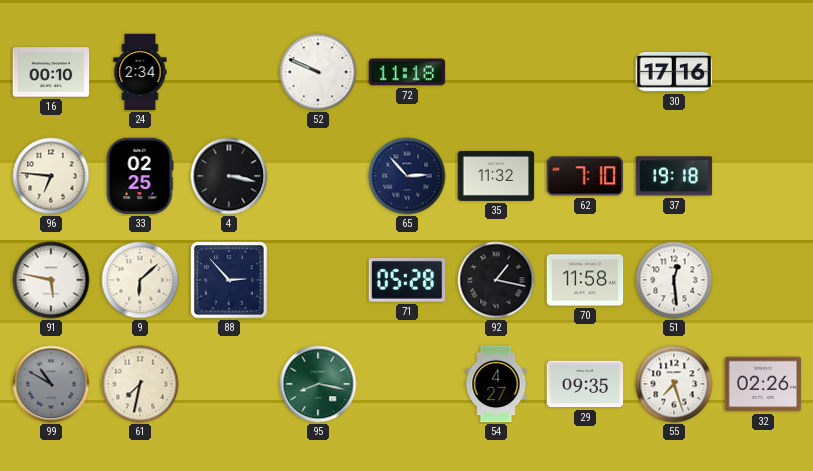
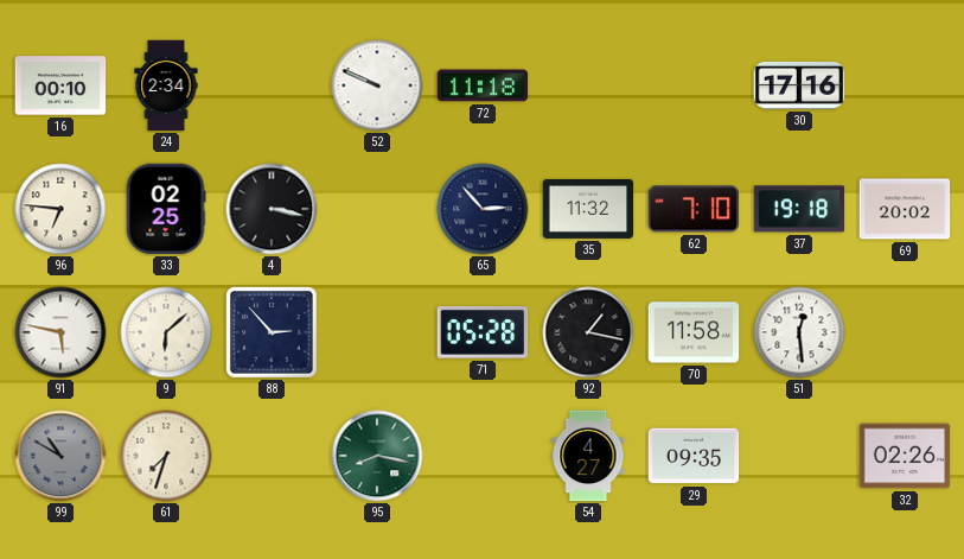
69: none -> 20:02 (905, 209)
61: 7:32 -> 7:33 (166, 456)
55: 7:27 -> none (674, 384)
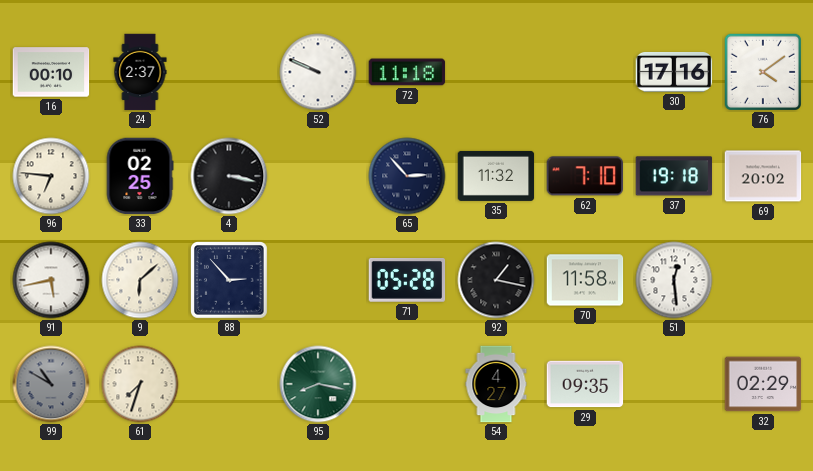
24: 2:34 -> 2:37 (140, 72)
76: none -> 4:09 (762, 71)
91: 5:47 -> 5:43 (51, 280)
32: 02:26 -> 02:29 (763, 384)
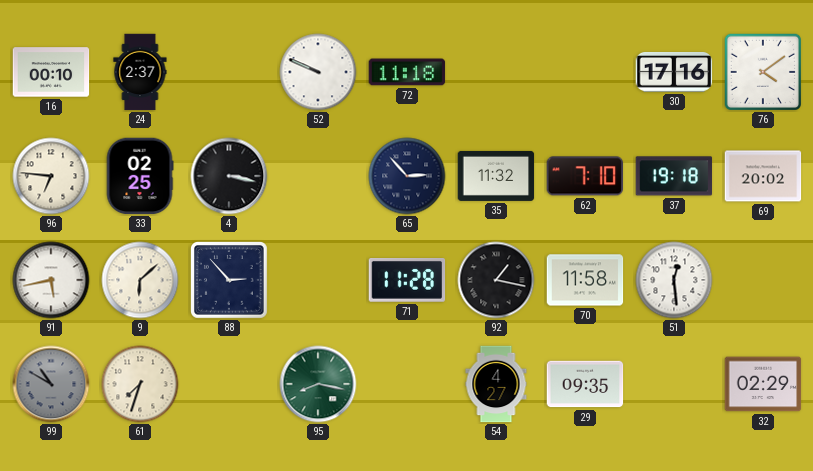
71: 05:28 -> 11:28 (407, 281)
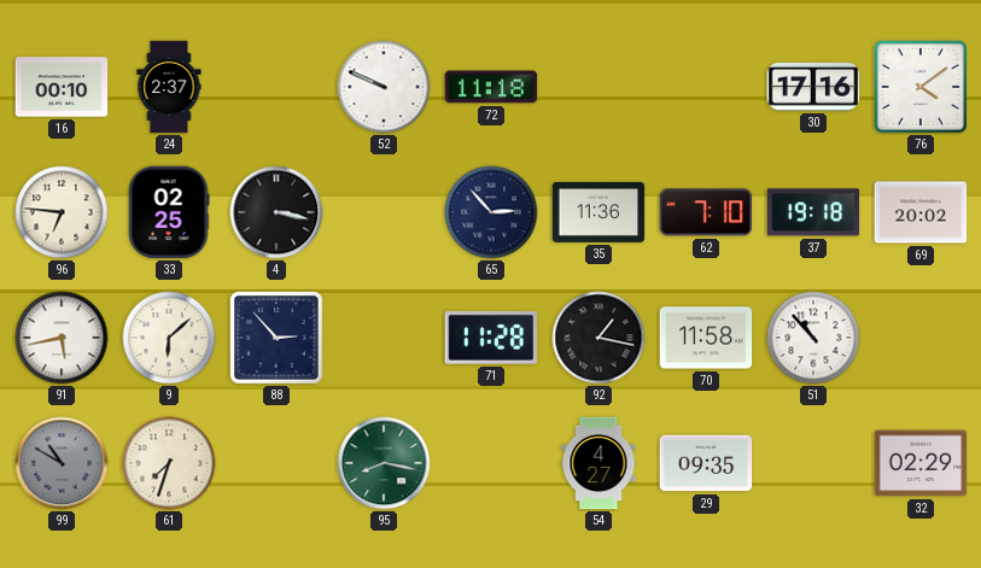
35: 11:32 -> 11:36 (598, 212)
51: 12:29 -> 10:53 (813, 338)
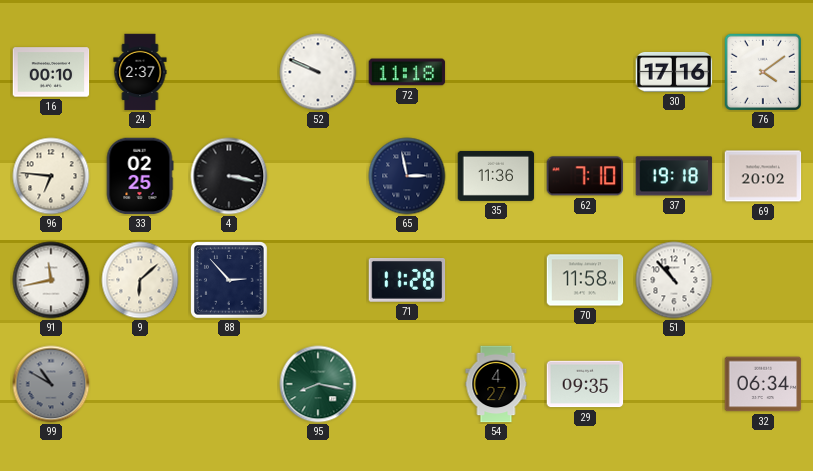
65: 2:53 -> 2:58 (407, 176)
91: 5:43 -> 11:43 (51, 280)
92: 1:17 -> none (598, 338)
61: 7:33 -> none (169, 463)
32: 02:29 -> 06:34 (763, 384)
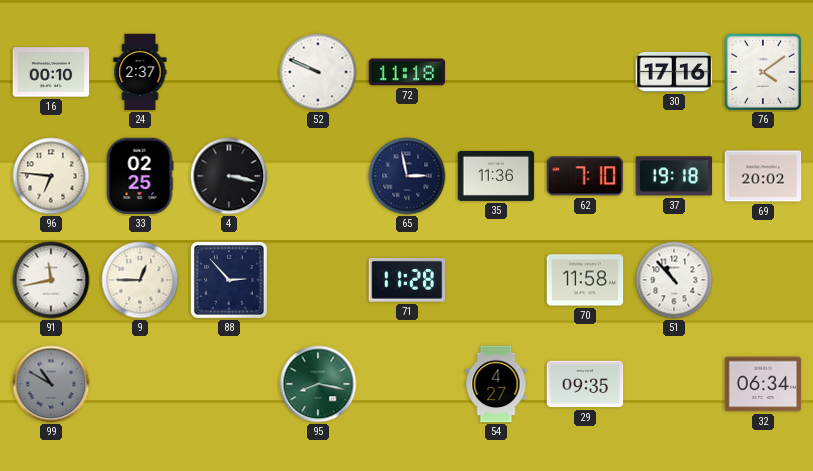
9: 6:08 -> 12:45 (140, 280)
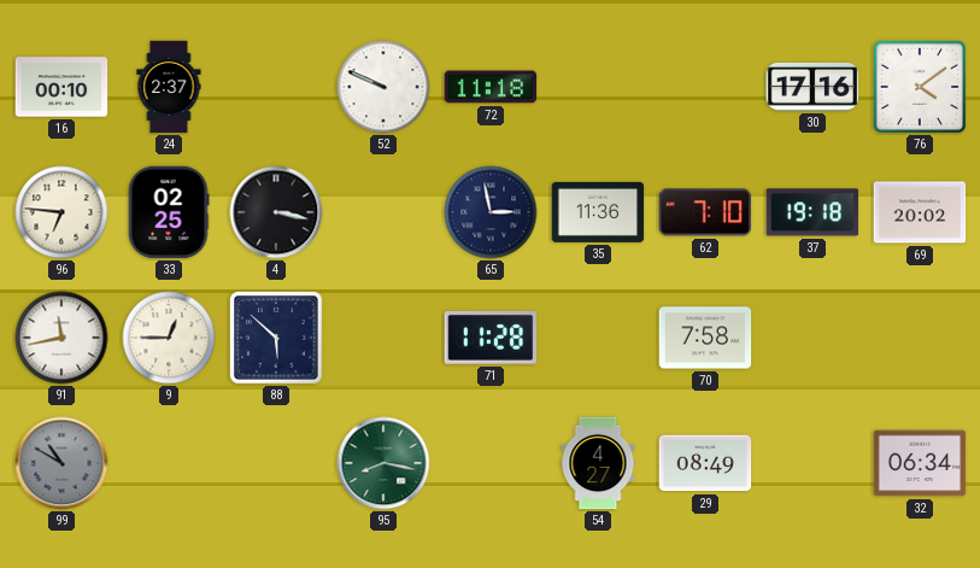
88: 2:53 -> 5:52 (277, 339)
70: 11:58 -> 7:58 (705, 338)
51: 10:53 -> none (674, 280)
29: 09:35 -> 08:49 (705, 463)
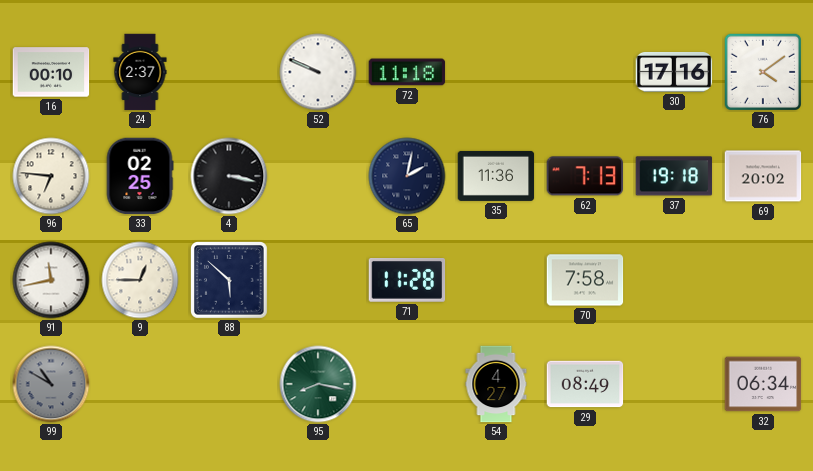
65: 2:58 -> 2:02 (407, 176)
62: 7:10 -> 7:13 (585, 176)
